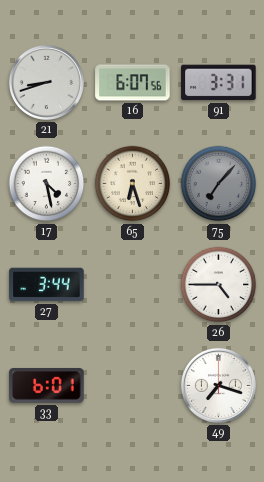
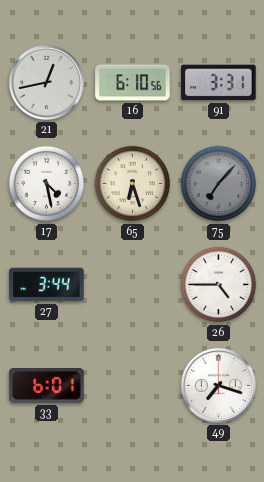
21: 8:42 -> 12:43 (46, 82)
16: 6:07 -> 6:10 (133, 83)
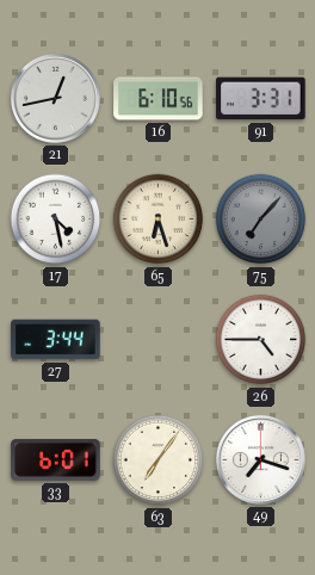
63: none -> 7:06 (159, 460)
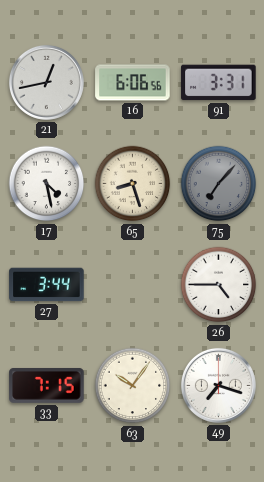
16: 6:10 -> 6:06 (133, 83)
65: 6:27 -> 8:27 (133, 184)
33: 6:01 -> 7:15 (47, 385)
63: 7:06 -> 10:06 (133, 386)
